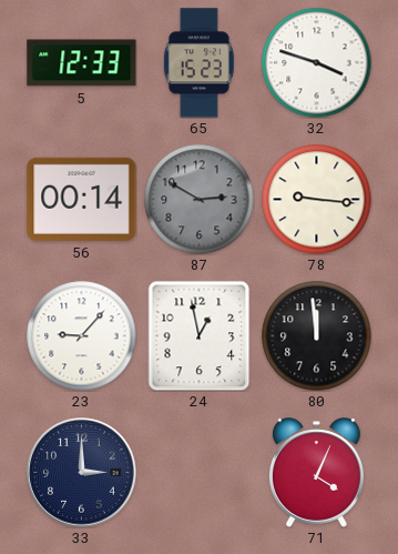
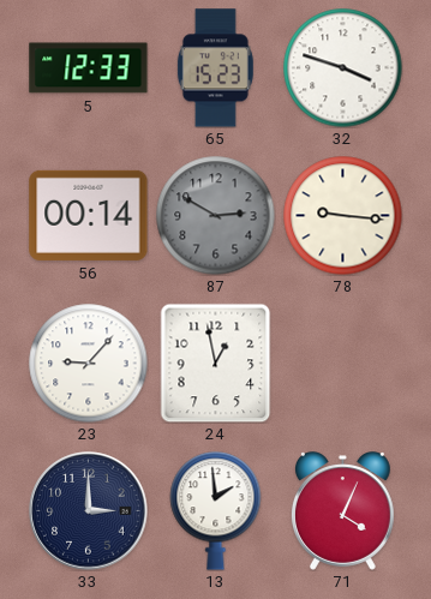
80: 11:59 -> none (317, 336)
13: none -> 1:59 (216, 511)
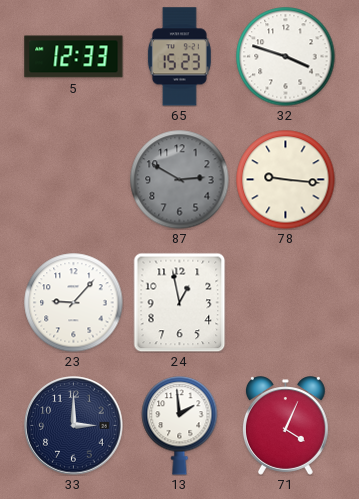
56: 00:14 -> none (89, 215)
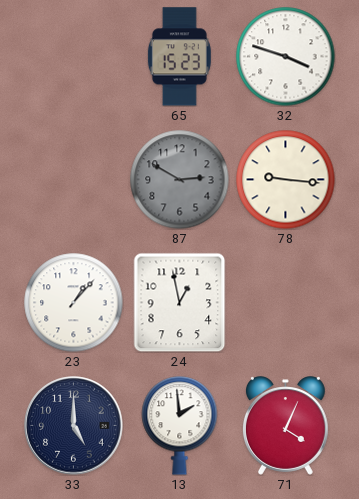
5: 12:33 -> none (74, 57)
23: 9:07 -> 1:07 (74, 303)
33: 3:00 -> 5:00 (74, 426)
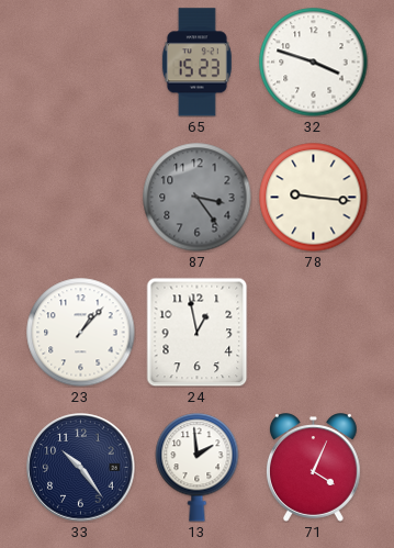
87: 2:50 -> 3:24 (198, 198)
33: 5:00 -> 10:24 (81, 468)
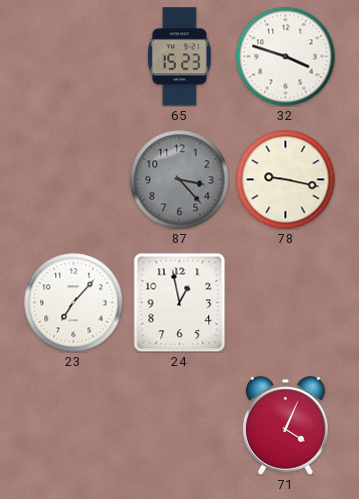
87: 3:24 -> 3:23 (180, 180)
78: 9:16 -> 9:17 (286, 180)
23: 1:07 -> 7:07 (74, 303)
33: 10:24 -> none (81, 468)
13: 1:59 -> none (198, 468)
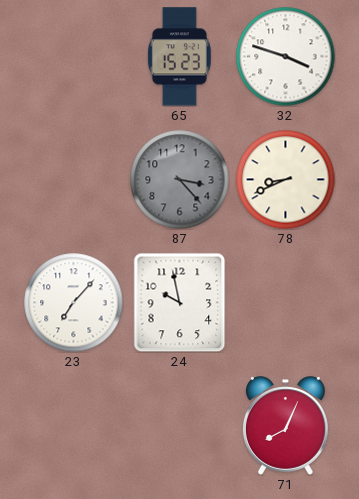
78: 9:17 -> 8:41 (286, 180)
24: 12:58 -> 9:58 (180, 302)
71: 4:04 -> 8:04 (285, 426)
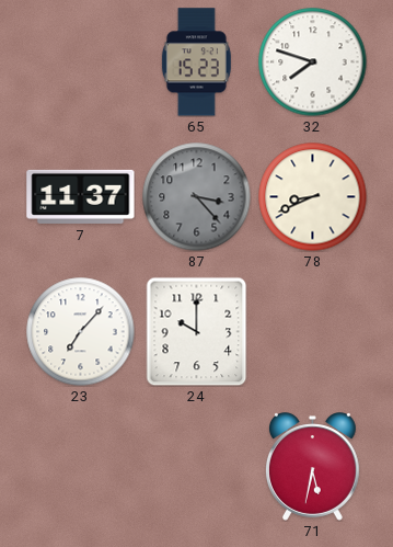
32: 3:48 -> 7:48 (313, 62)
7: none -> 11:37 (81, 196)
24: 9:58 -> 10:00 (197, 331)
71: 8:04 -> 5:32 (312, 467)
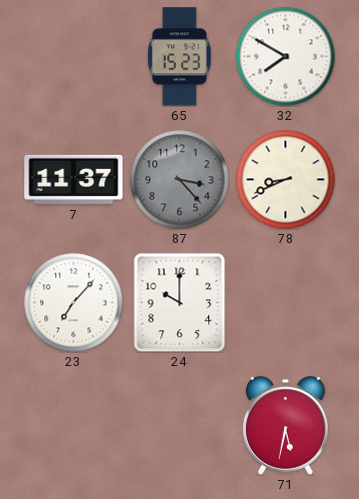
32: 7:48 -> 7:50 (286, 57)
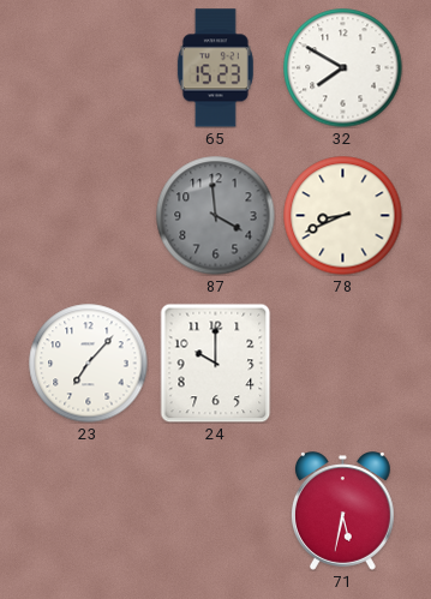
7: 11:37 -> none (74, 179)
87: 3:23 -> 3:59 (216, 216)
